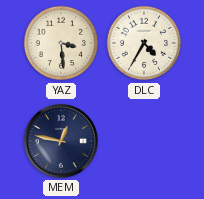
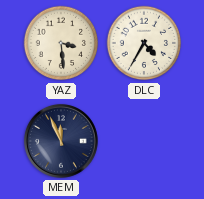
MEM: 12:47 -> 11:56 (61, 141)
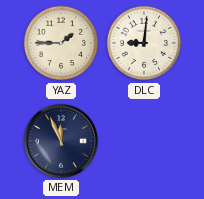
YAZ: 3:29 -> 1:45 (61, 43)
DLC: 4:35 -> 9:01 (144, 43)
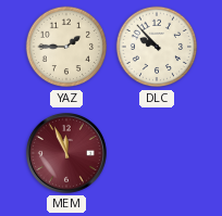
DLC: 9:01 -> 9:53 (157, 47)
MEM dial: navy -> burgundy (66, 153)
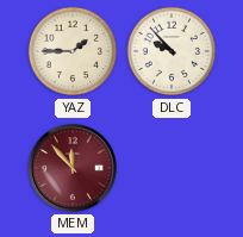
MEM: 11:56 -> 11:53 (73, 168)
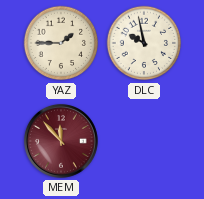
DLC: 9:53 -> 9:58 (144, 43)
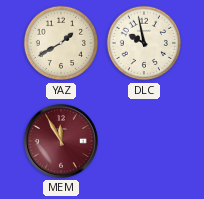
YAZ: 1:45 -> 1:40 (61, 43)
MEM: 11:53 -> 11:55 (61, 141)
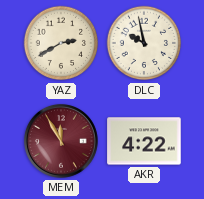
YAZ: 1:40 -> 2:40 (61, 43)
AKR: none -> 4:22 (144, 141)
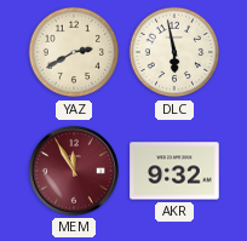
DLC: 9:58 -> 5:58 (174, 52)
AKR: 4:22 -> 9:32 (174, 171)
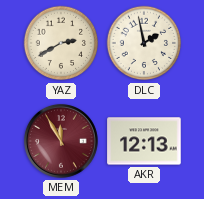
DLC: 5:58 -> 1:58 (144, 43)
AKR: 9:32 -> 12:13 (144, 141)
